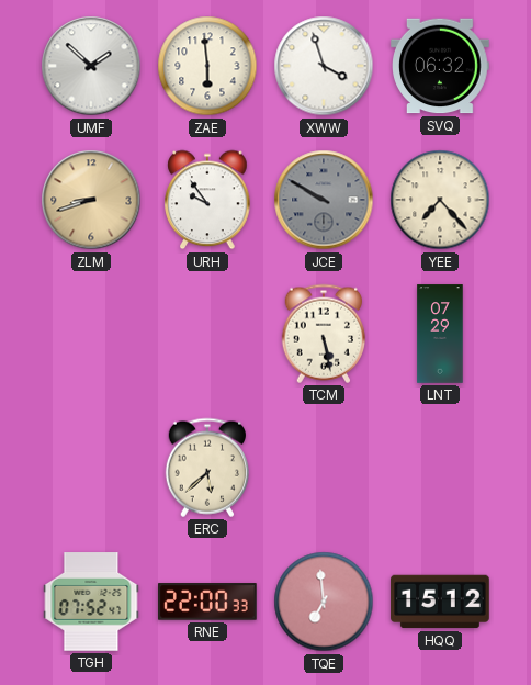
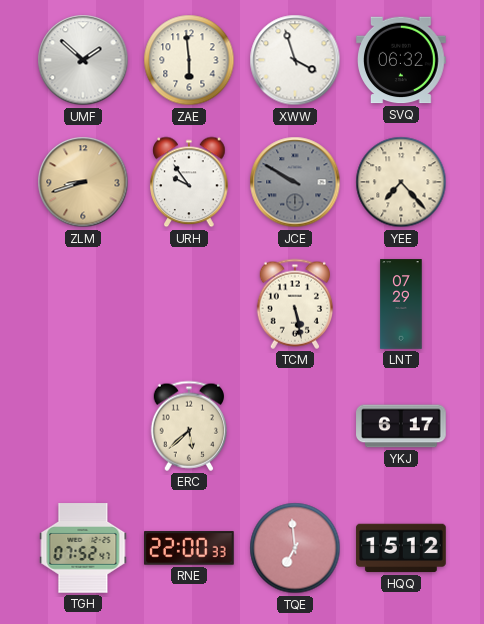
YKJ: none -> 6:17 (401, 426)
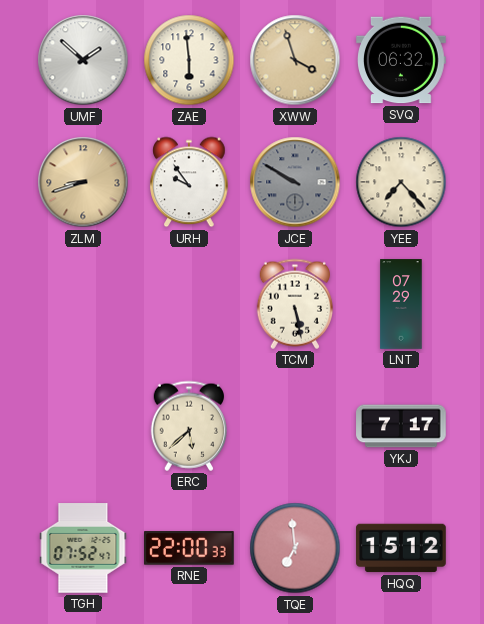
XWW dial: white -> champagne (295, 60)
YKJ: 6:17 -> 7:17 (401, 426)
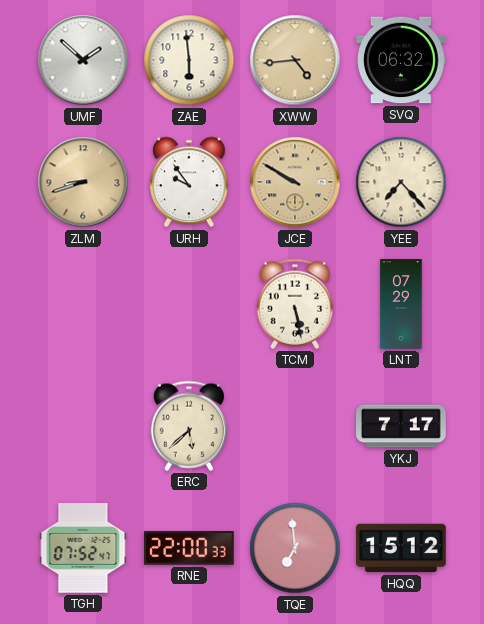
XWW: 3:57 -> 4:44 (295, 60)
JCE dial: grey -> champagne (295, 182)
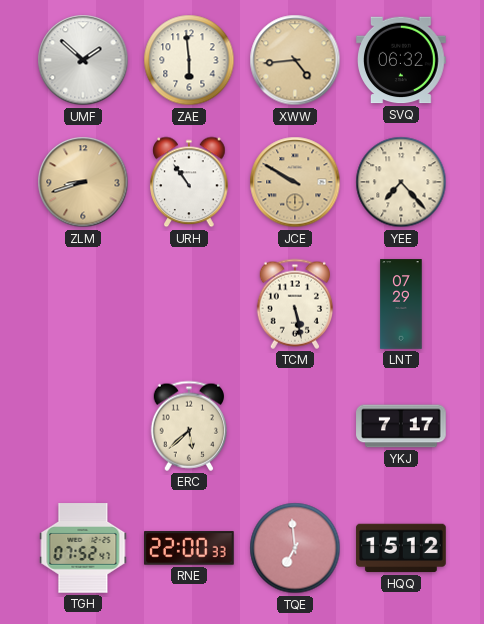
URH: 9:54 -> 10:54 (189, 182)
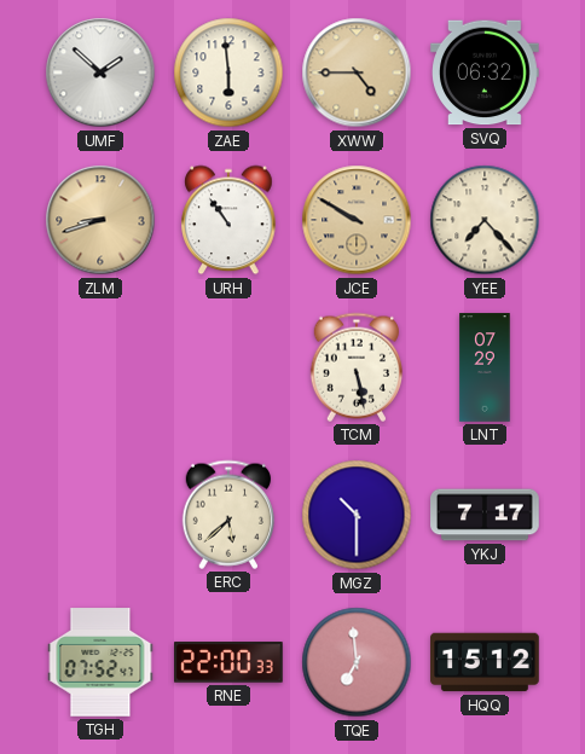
XWW: 4:44 -> 4:45 (357, 72)
MGZ: none -> 10:30 (357, 515)
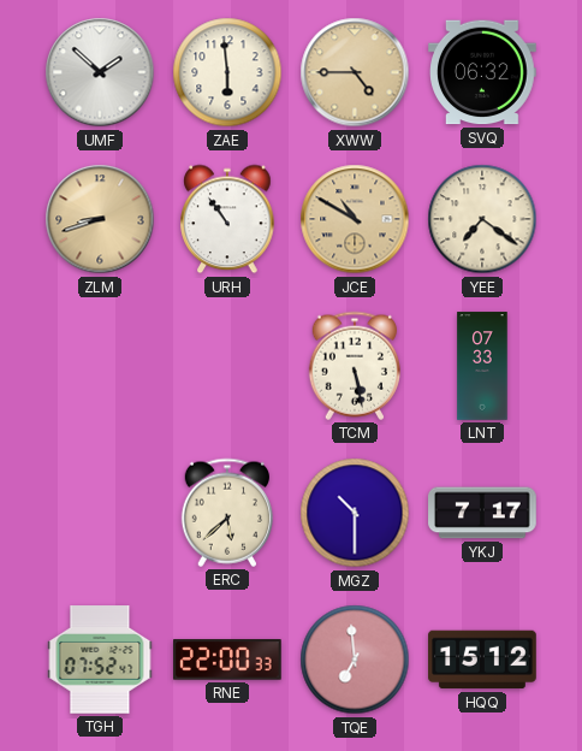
JCE: 9:50 -> 10:50 (355, 219)
YEE: 7:23 -> 7:21 (482, 219)
LNT: 07:29 -> 07:33 (482, 366)
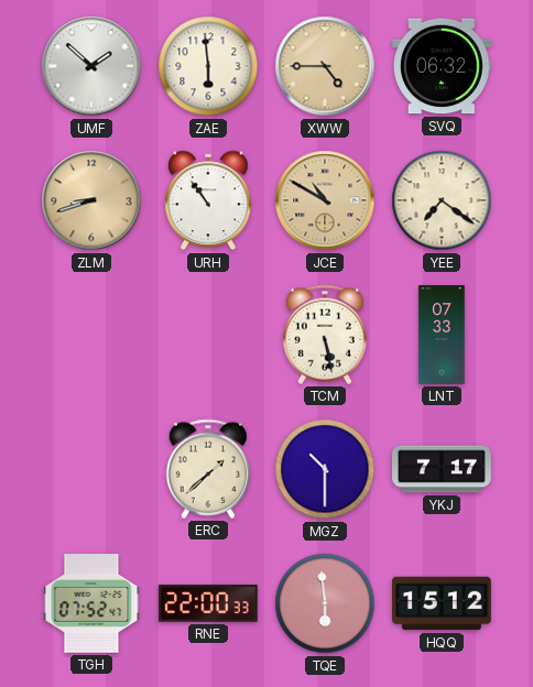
ERC: 5:38 -> 1:38 (207, 469)
TQE: 6:59 -> 5:59 (325, 603)
